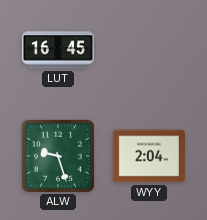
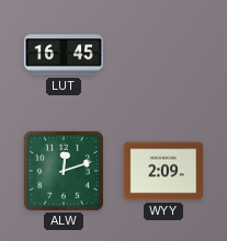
ALW: 9:27 -> 12:12 (64, 171)
WYY: 2:04 -> 2:09 (163, 171)
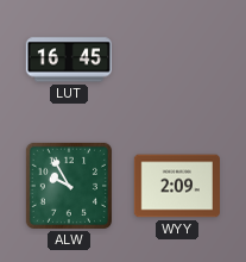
ALW: 12:12 -> 9:55 (69, 186)
